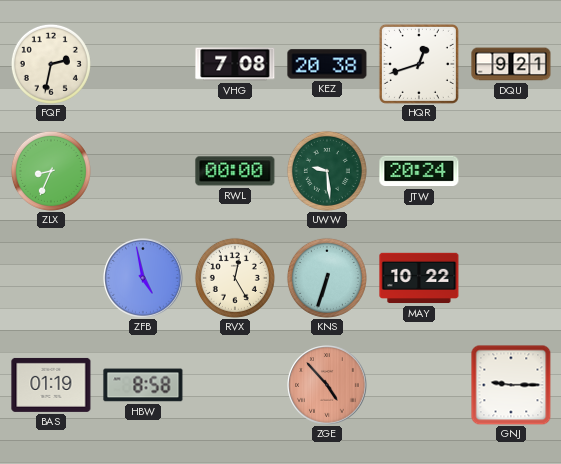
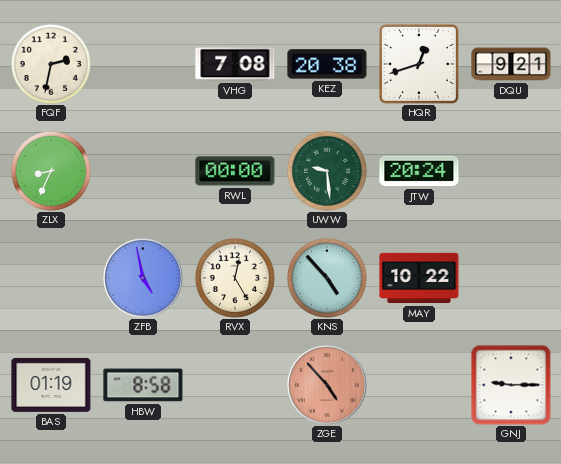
KNS: 6:33 -> 4:53 (327, 278)
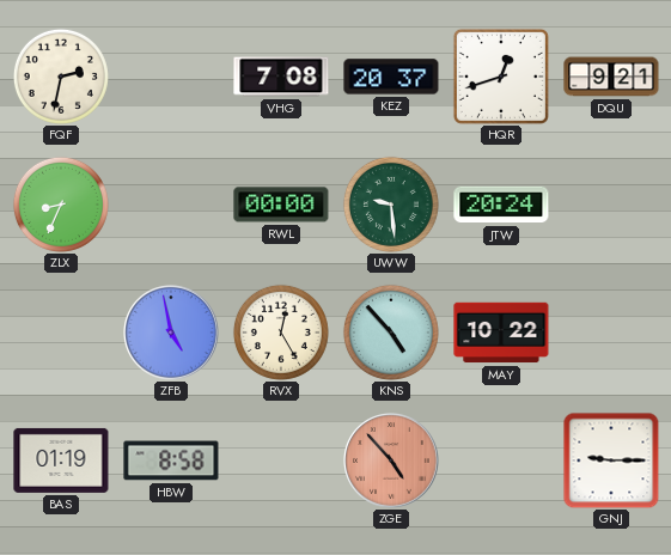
KEZ: 20:38 -> 20:37 (391, 77)
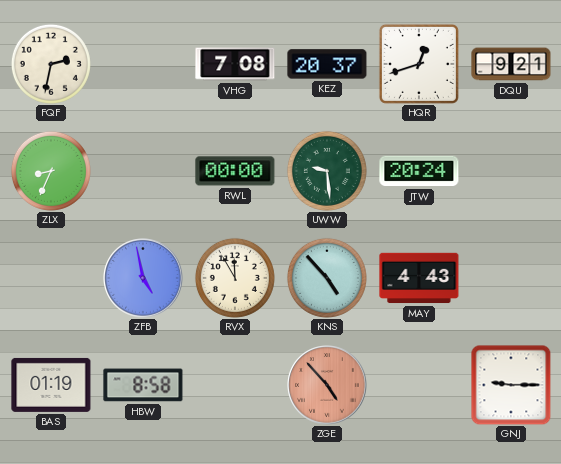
RVX: 12:25 -> 11:55 (235, 278)
MAY: 10:22 -> 4:43 (419, 278)
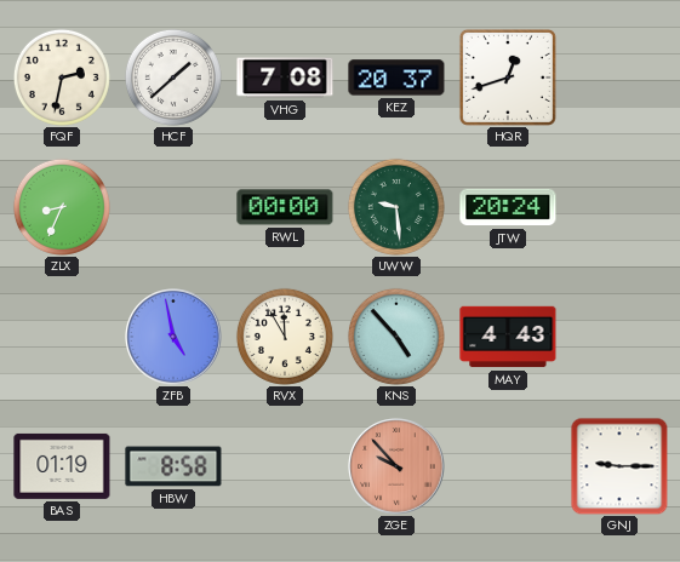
HCF: none -> 1:38 (173, 78)
DQU: 9:21 -> none (511, 64)
ZGE: 4:53 -> 9:53 (396, 466)
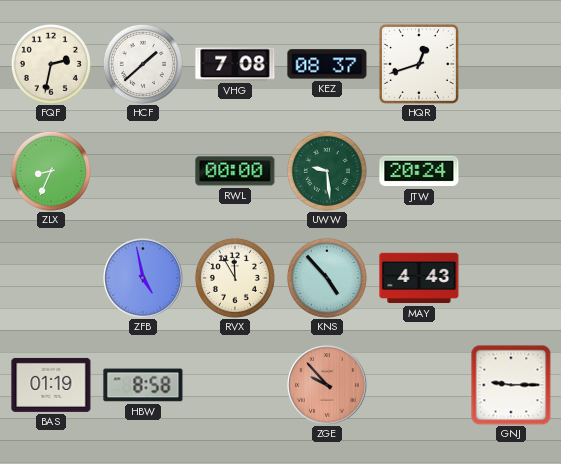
KEZ: 20:37 -> 08:37 (327, 64)
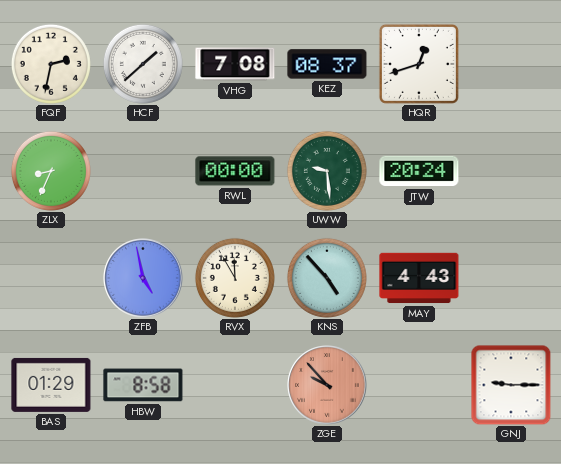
BAS: 01:19 -> 01:29 (51, 385)
